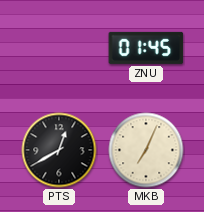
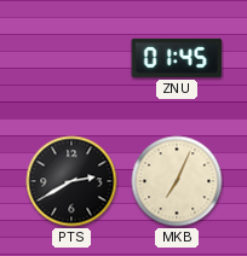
PTS: 12:40 -> 2:40 (71, 181)
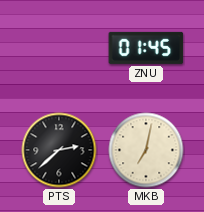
PTS: 2:40 -> 2:38 (59, 150)
MKB: 7:04 -> 7:02 (146, 150)
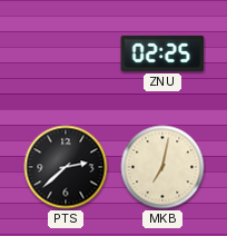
ZNU: 01:45 -> 02:25 (162, 53)
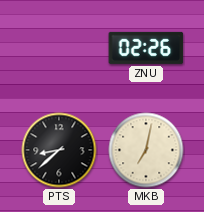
ZNU: 02:25 -> 02:26 (146, 48)
PTS: 2:38 -> 8:38 (59, 150)
